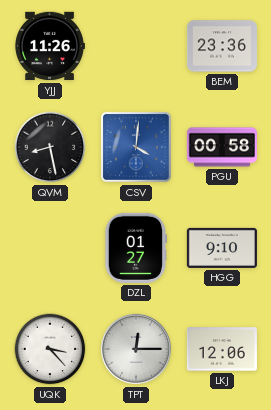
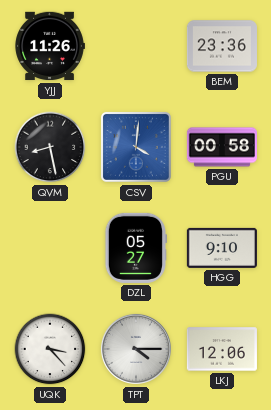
DZL: 01:27 -> 05:27 (135, 248)
TPT: 12:15 -> 4:15 (136, 349)
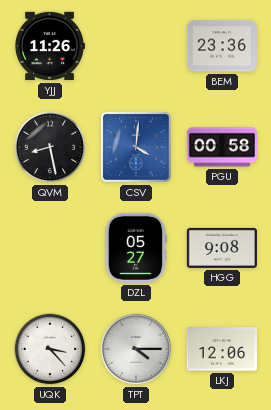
HGG: 9:10 -> 9:08 (222, 248)
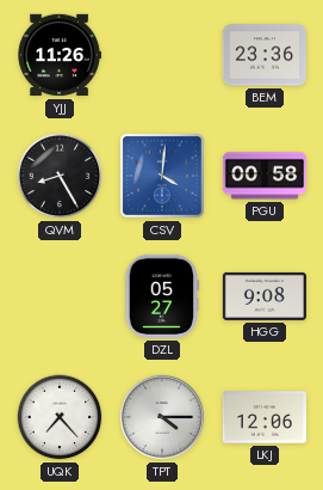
QVM: 8:28 -> 8:25 (60, 176)
UQK: 3:23 -> 7:23 (60, 417)
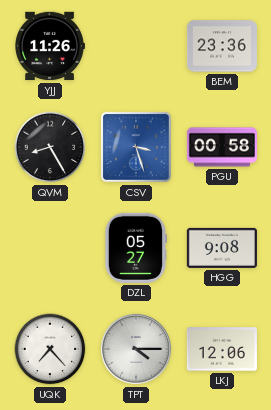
CSV: 4:01 -> 3:27 (136, 147)
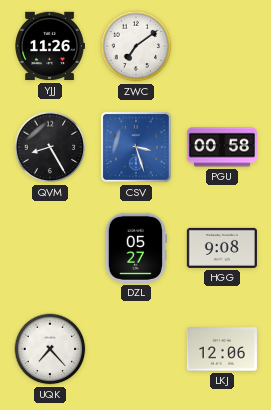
ZWC: none -> 7:09 (136, 46)
BEM: 23:36 -> none (222, 46)
TPT: 4:15 -> none (136, 349)
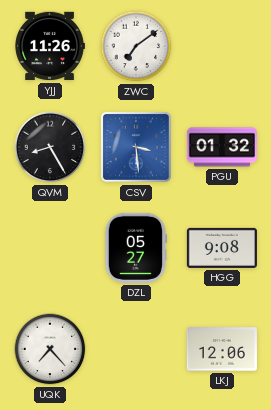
CSV: 3:27 -> 3:29 (136, 147)
PGU: 00:58 -> 01:32 (222, 147)
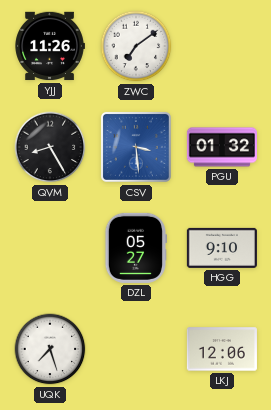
HGG: 9:08 -> 9:10 (222, 248)
UQK: 7:23 -> 7:27 (50, 349)
